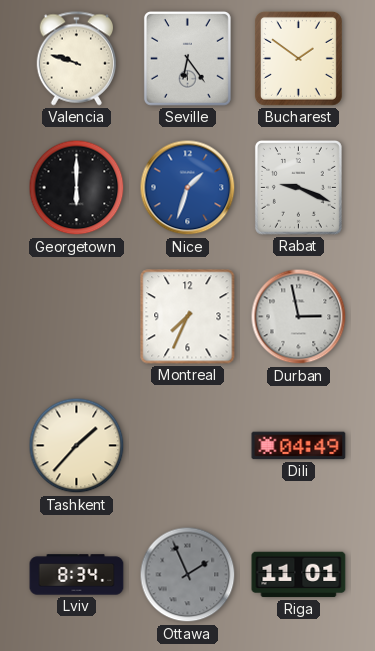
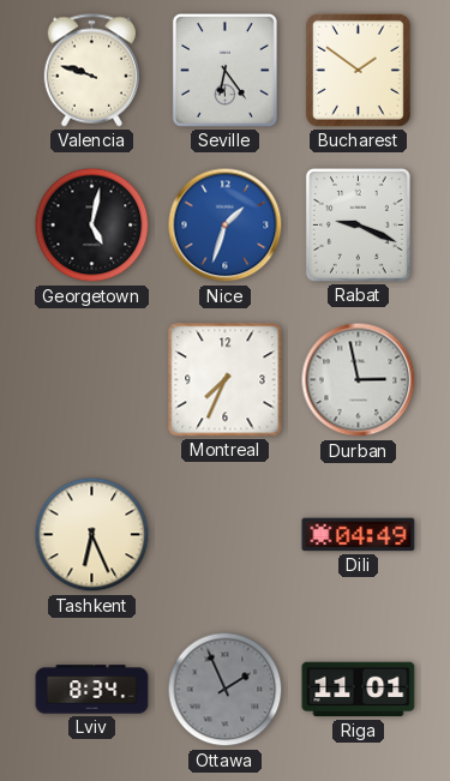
Georgetown: 6:00 -> 5:02 (92, 226)
Tashkent: 1:37 -> 6:26 (92, 535)
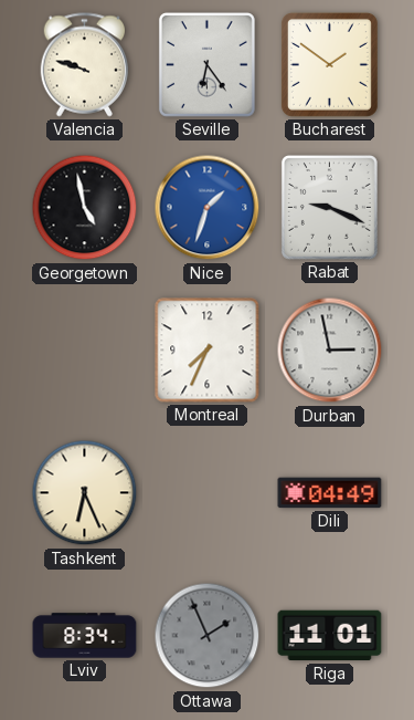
Georgetown: 5:02 -> 4:58 (85, 208)
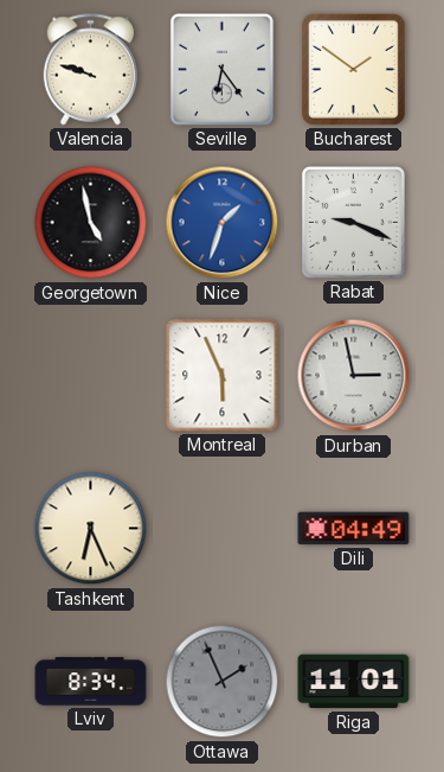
Montreal: 7:34 -> 5:56 (223, 376)
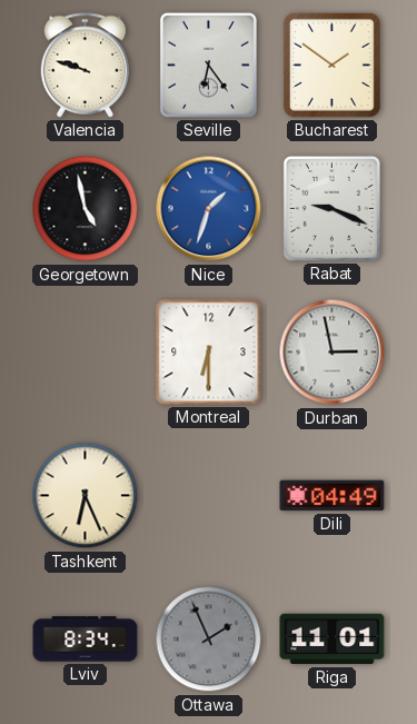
Montreal: 5:56 -> 6:30 (209, 353)
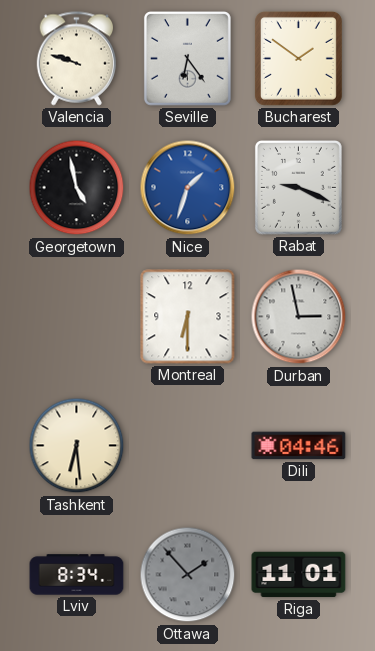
Tashkent: 6:26 -> 6:29 (77, 446)
Dili: 04:49 -> 04:46 (299, 446)
Ottawa: 1:56 -> 1:53 (188, 575)
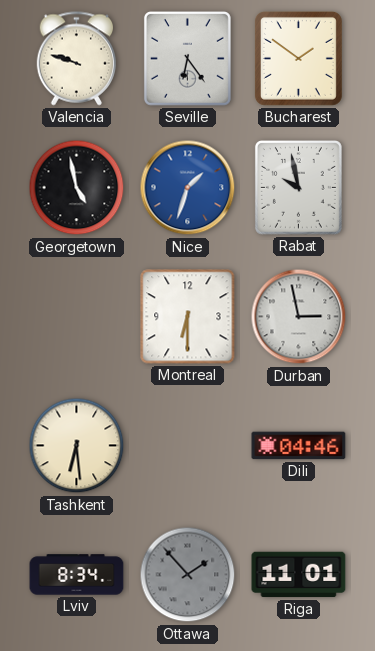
Rabat: 9:19 -> 9:58 (298, 187)
